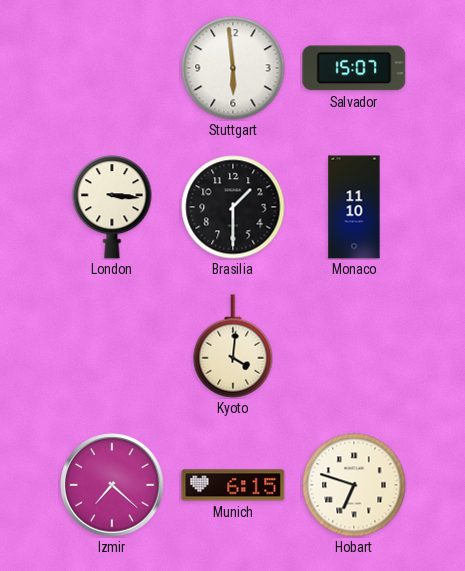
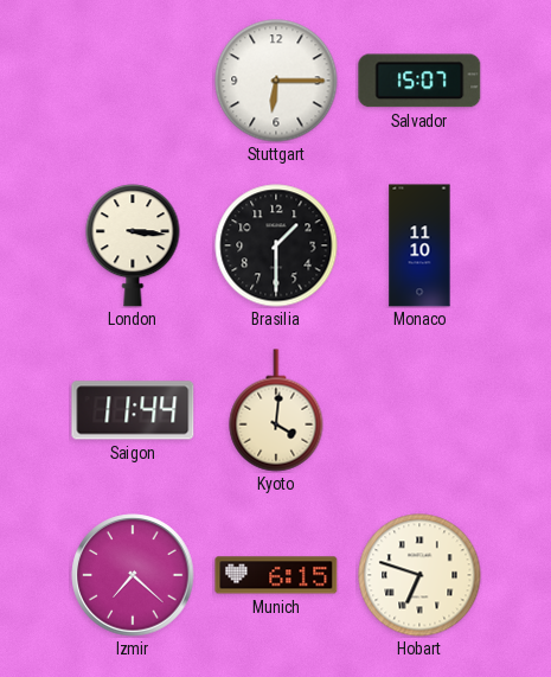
Stuttgart: 5:59 -> 6:15 (276, 81)
Saigon: none -> 11:44 (133, 410)
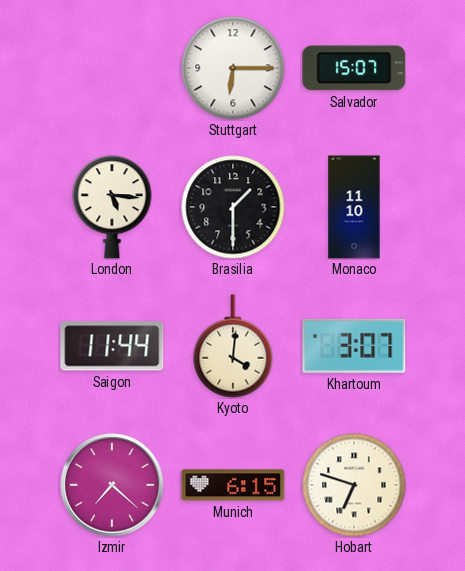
London: 3:16 -> 5:16 (112, 207)
Khartoum: none -> 3:07 (354, 346)
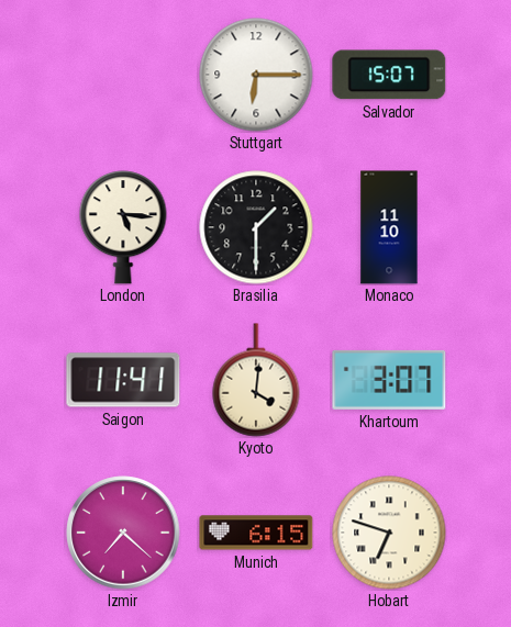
Saigon: 11:44 -> 11:41 (123, 380)
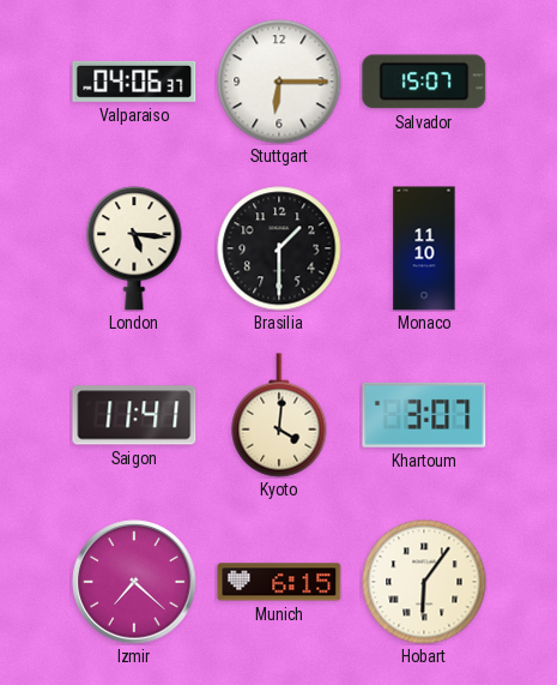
Valparaiso: none -> 04:06 (134, 82)
Hobart: 6:48 -> 6:06 (424, 582)
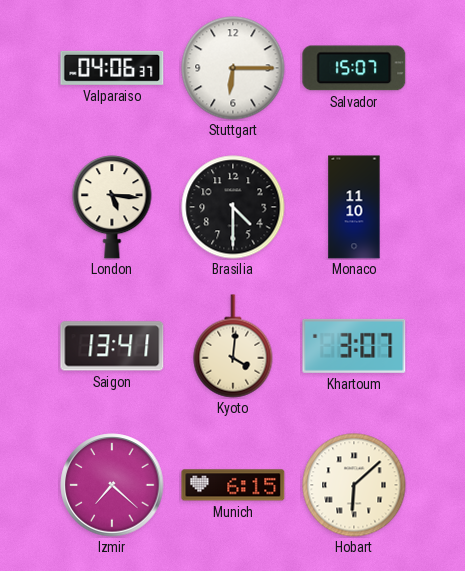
Brasilia: 1:30 -> 4:30 (233, 207)
Saigon: 11:41 -> 13:41 (112, 346)
Hobart: 6:06 -> 6:08 (354, 485)
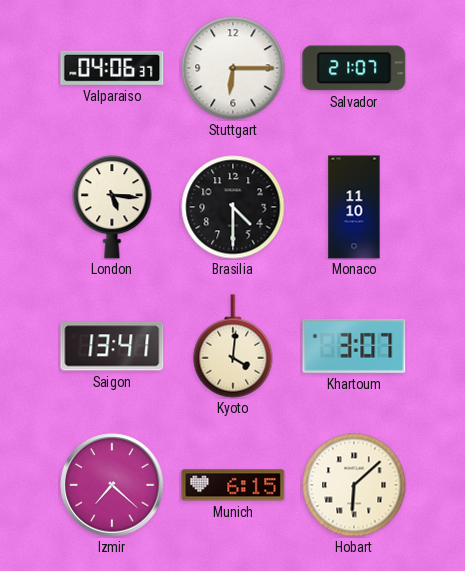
Salvador: 15:07 -> 21:07 (354, 68)
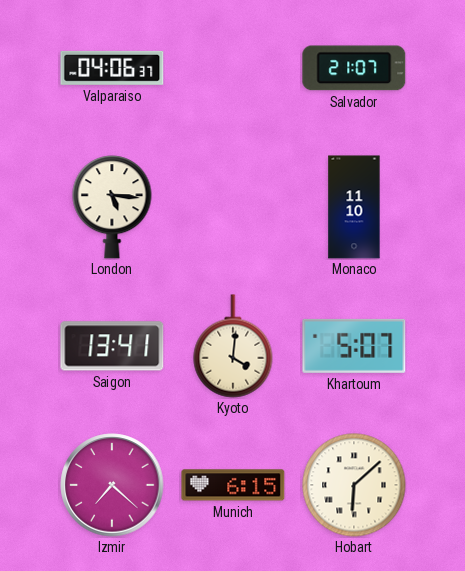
Stuttgart: 6:15 -> none (233, 68)
Brasilia: 4:30 -> none (233, 207)
Khartoum: 3:07 -> 5:07 (354, 346)
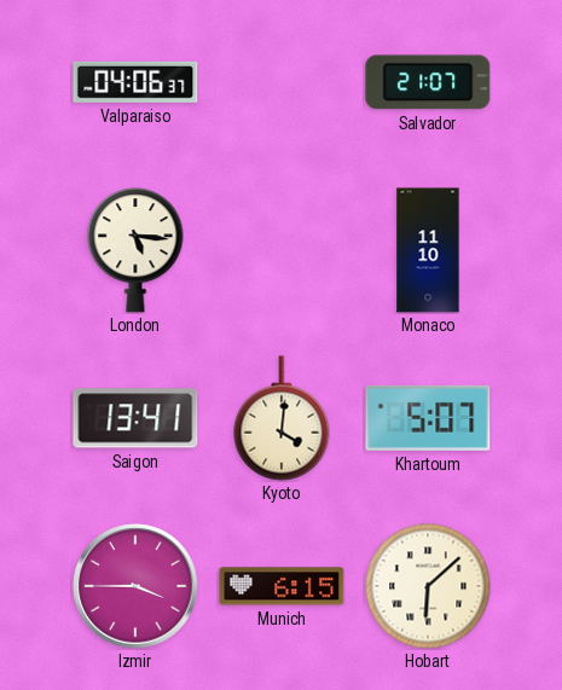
Izmir: 7:22 -> 3:45 (135, 586)
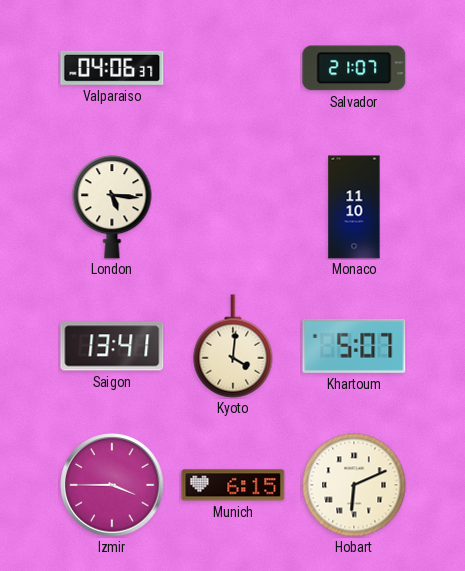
Hobart: 6:08 -> 6:11 (354, 485)
